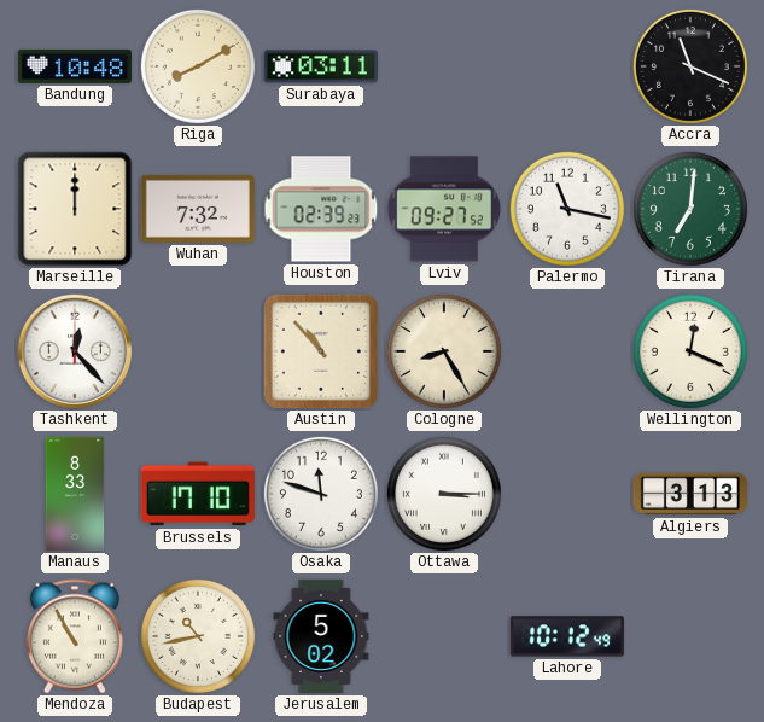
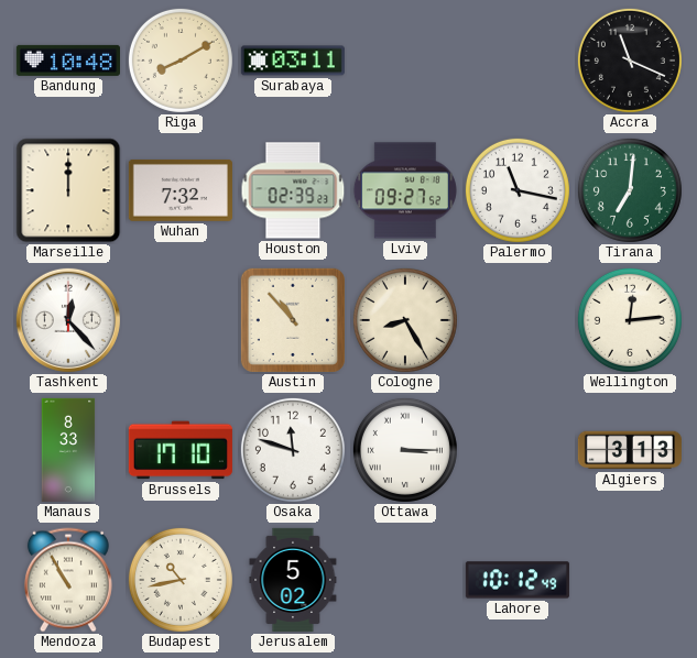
Wellington: 12:19 -> 12:14 (630, 320)
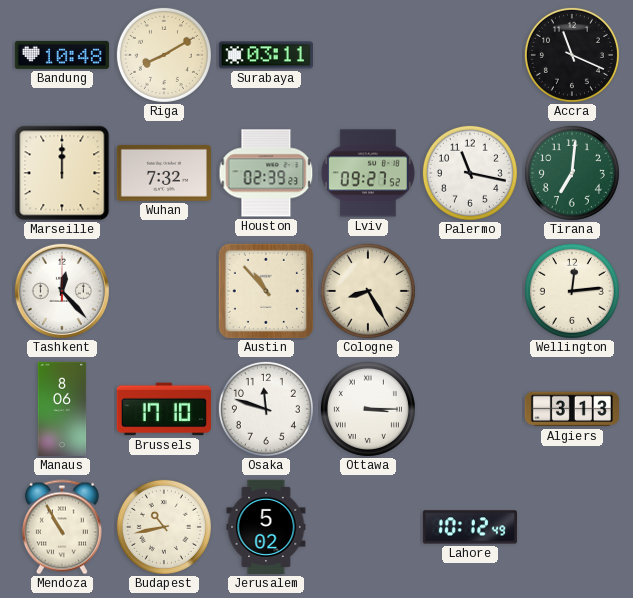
Manaus: 8:33 -> 8:06 (62, 409)
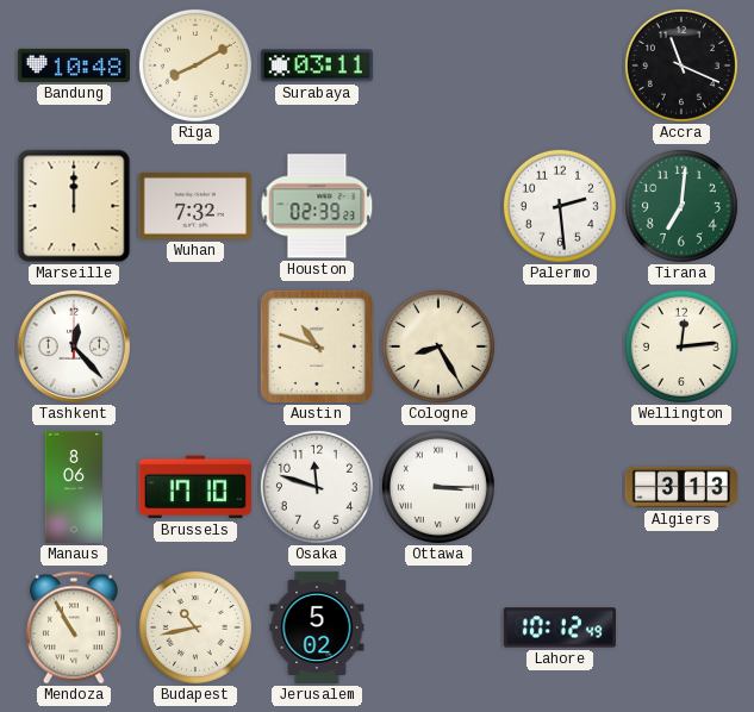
Lviv: 09:27 -> none (368, 173)
Palermo: 11:17 -> 2:29 (560, 206)
Austin: 10:53 -> 10:48 (317, 346)
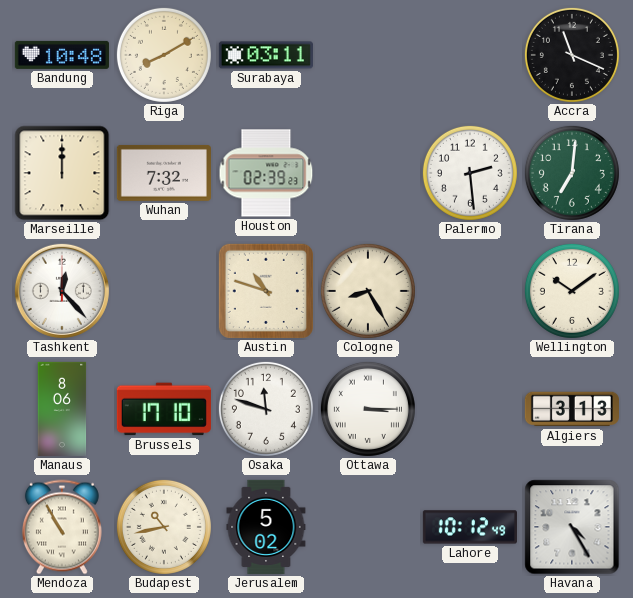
Wellington: 12:14 -> 10:09 (572, 291)
Havana: none -> 4:25 (572, 527)
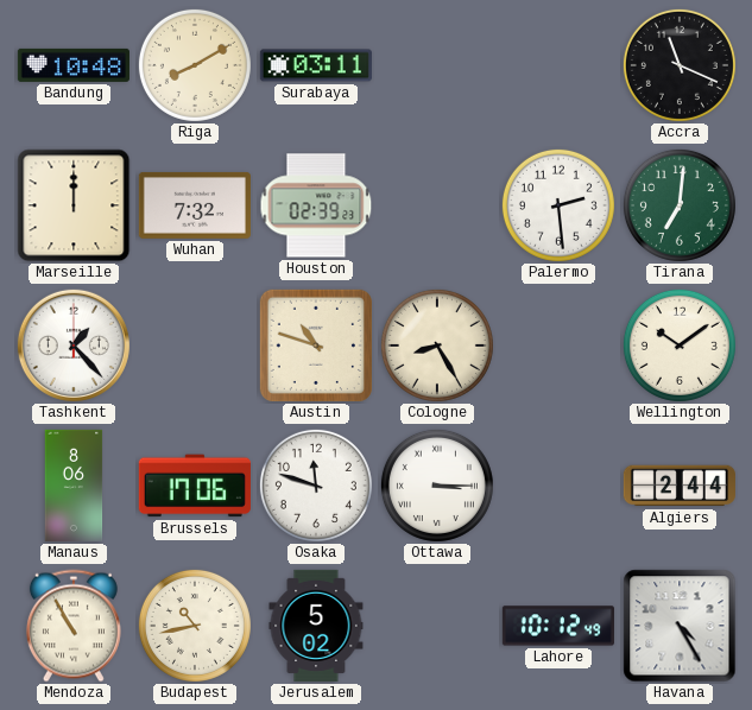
Tashkent: 12:23 -> 1:23 (74, 346)
Brussels: 17:10 -> 17:06 (195, 486)
Algiers: 3:13 -> 2:44 (680, 486)
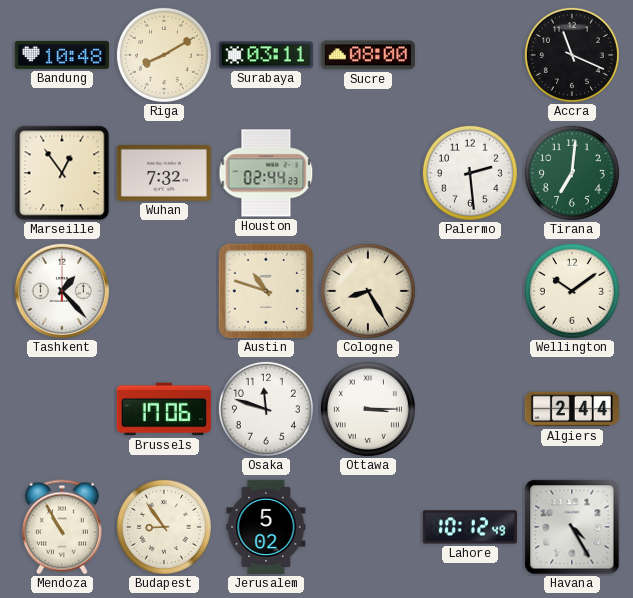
Sucre: none -> 08:00 (368, 55)
Marseille: 12:00 -> 12:54 (62, 173)
Houston: 02:39 -> 02:44 (266, 173)
Manaus: 8:06 -> none (74, 486)
Budapest: 10:43 -> 8:54 (164, 527)
